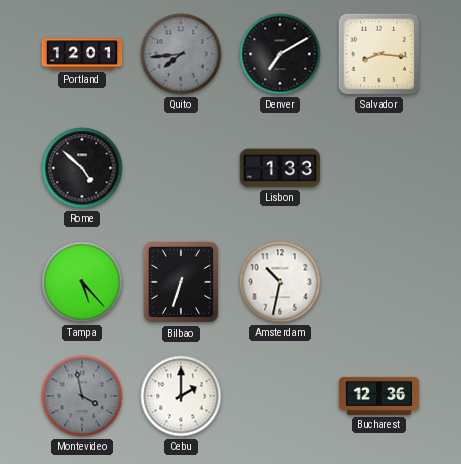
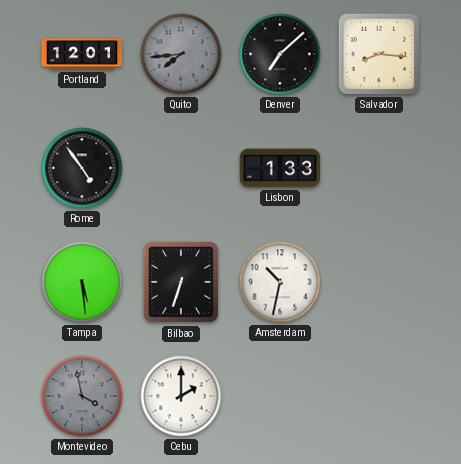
Denver: 7:10 -> 7:08 (280, 54)
Rome: 4:52 -> 4:54 (82, 168)
Tampa: 5:23 -> 5:29 (82, 282)
Bucharest: 12:36 -> none (379, 396)
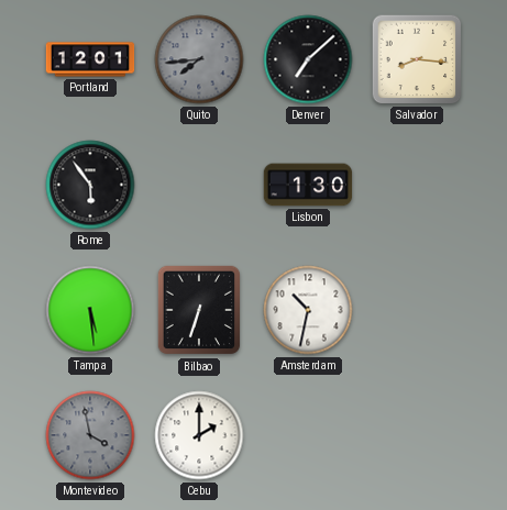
Rome: 4:54 -> 5:54 (90, 185)
Lisbon: 1:33 -> 1:30 (308, 185)
